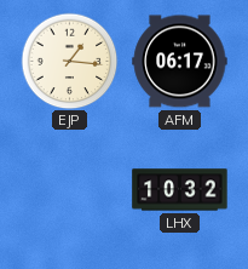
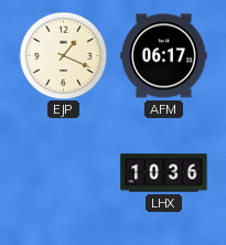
EJP: 1:16 -> 1:19 (63, 55)
LHX: 10:32 -> 10:36 (164, 173)
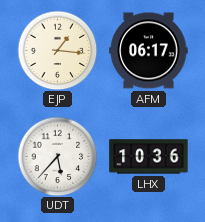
EJP: 1:19 -> 1:16 (57, 50)
UDT: none -> 5:37 (57, 156)
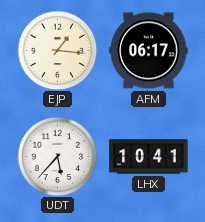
LHX: 10:36 -> 10:41 (149, 157)
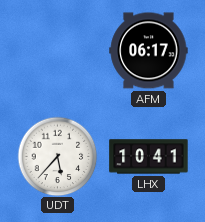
EJP: 1:16 -> none (57, 50)
